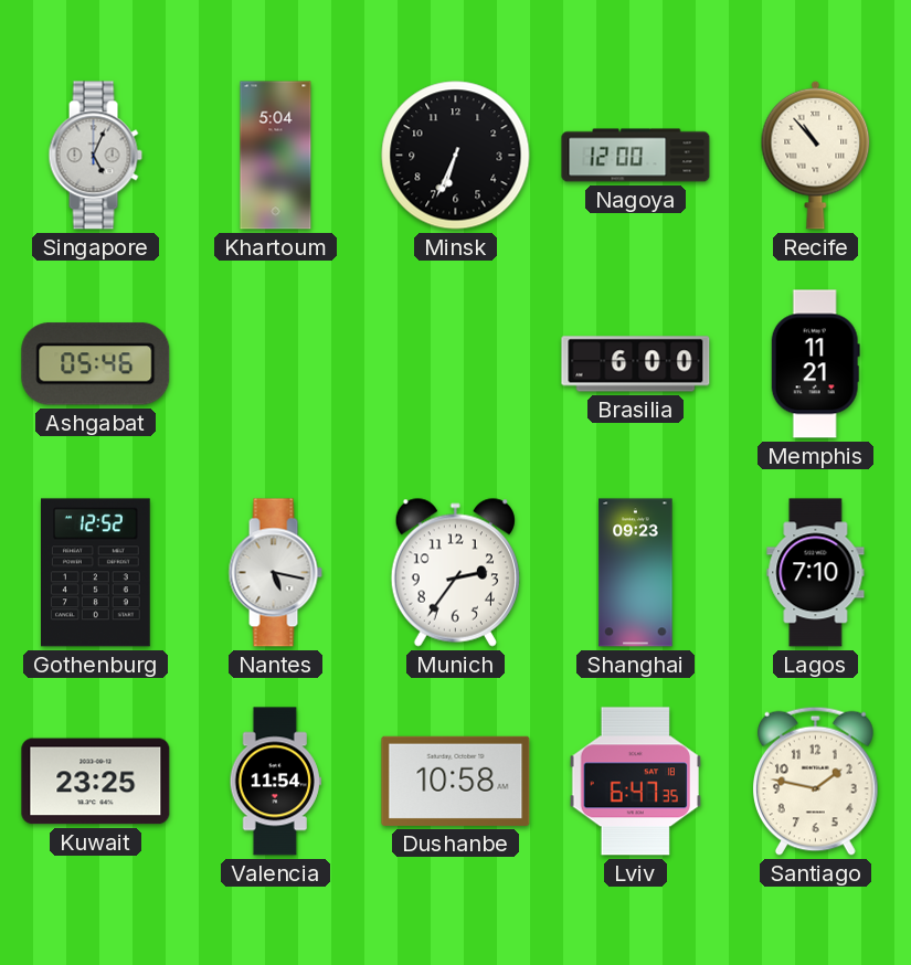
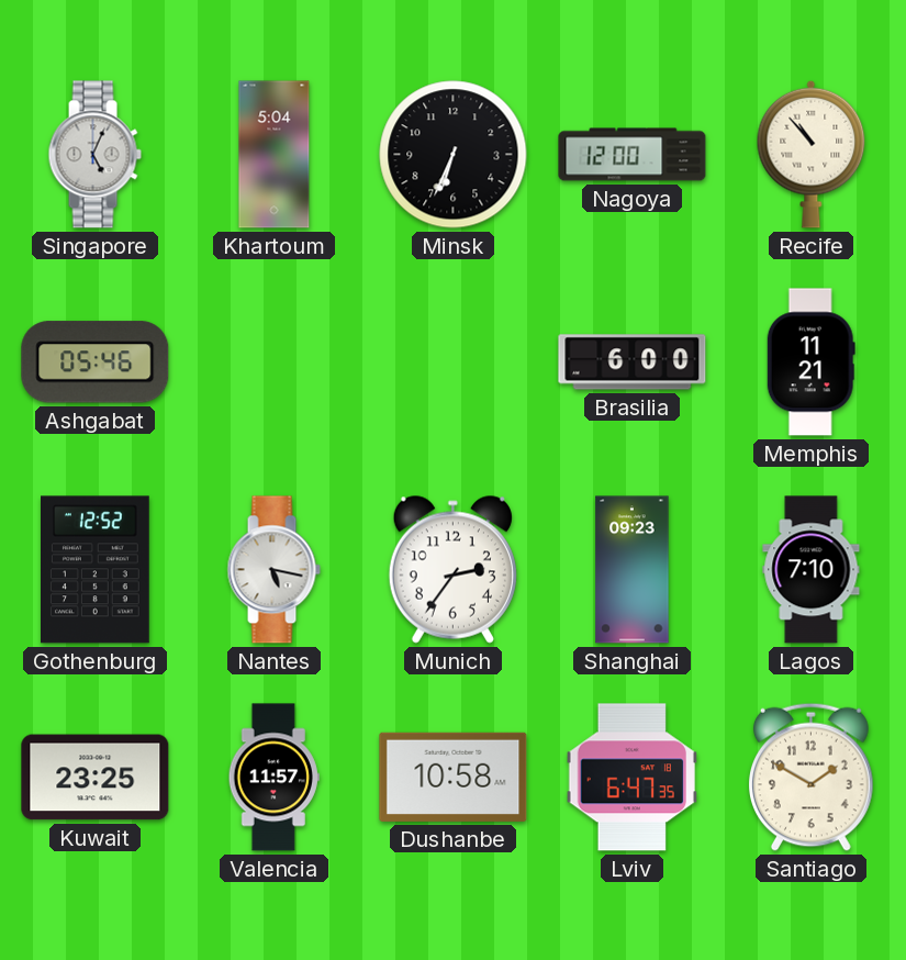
Valencia: 11:54 -> 11:57 (273, 778)
Santiago: 1:47 -> 1:50 (810, 777)
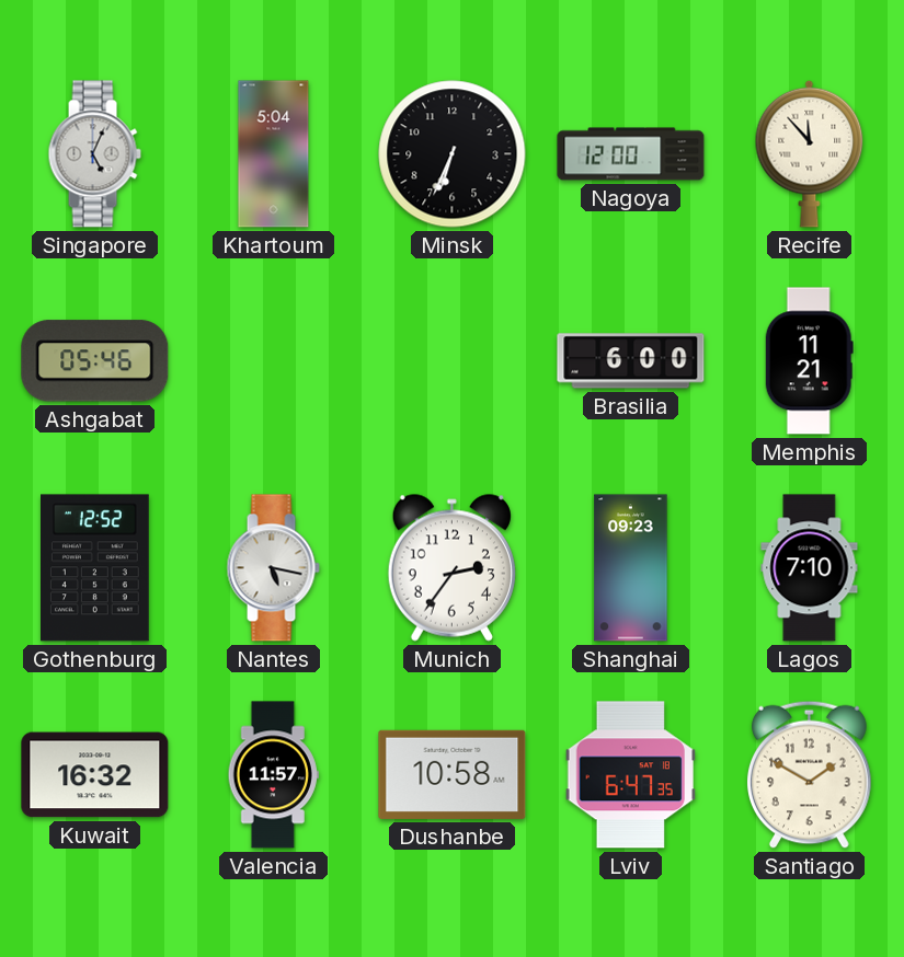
Recife: 10:53 -> 11:53 (810, 153)
Kuwait: 23:25 -> 16:32 (95, 775)
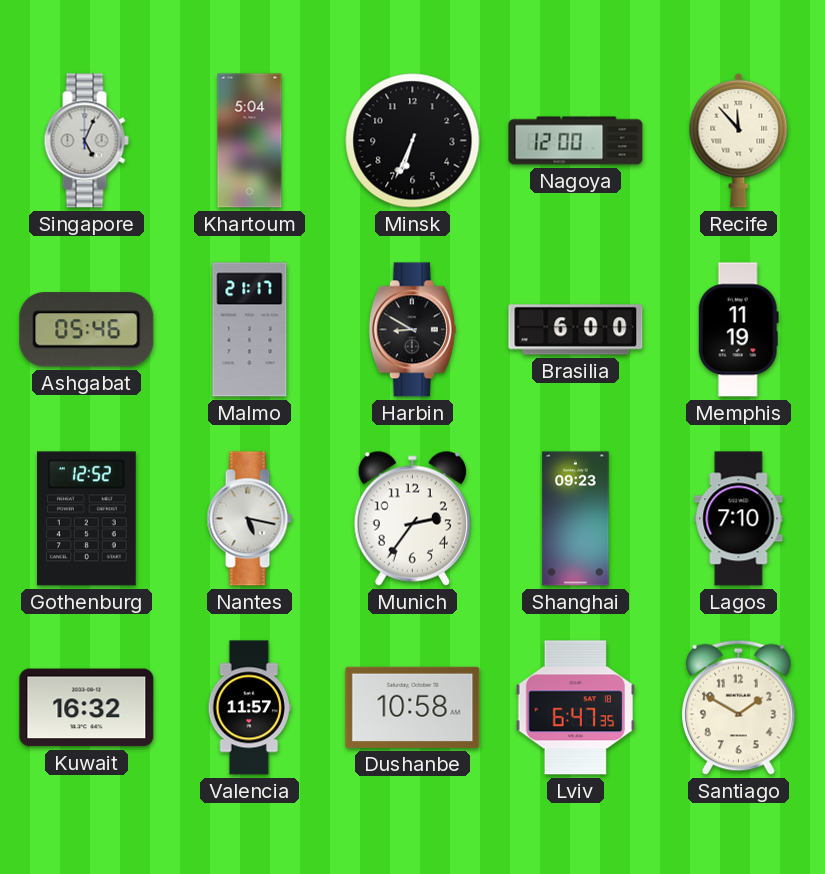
Malmo: none -> 21:17 (250, 330)
Harbin: none -> 8:50 (412, 330)
Memphis: 11:21 -> 11:19 (738, 330)
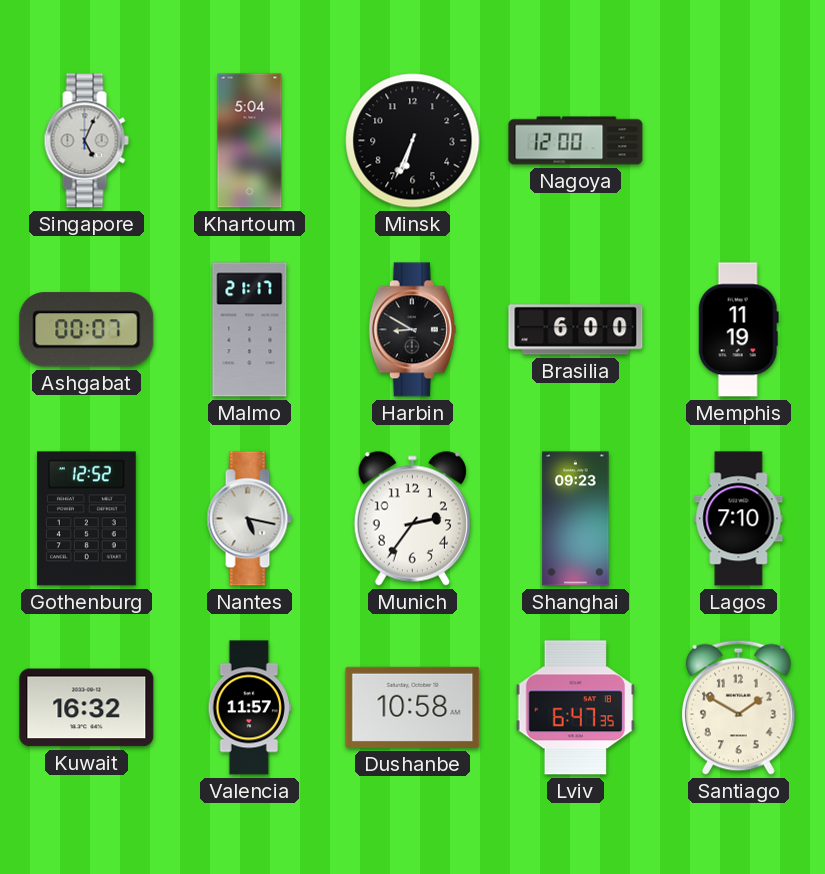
Recife: 11:53 -> none (739, 140)
Ashgabat: 05:46 -> 00:07 (87, 330)
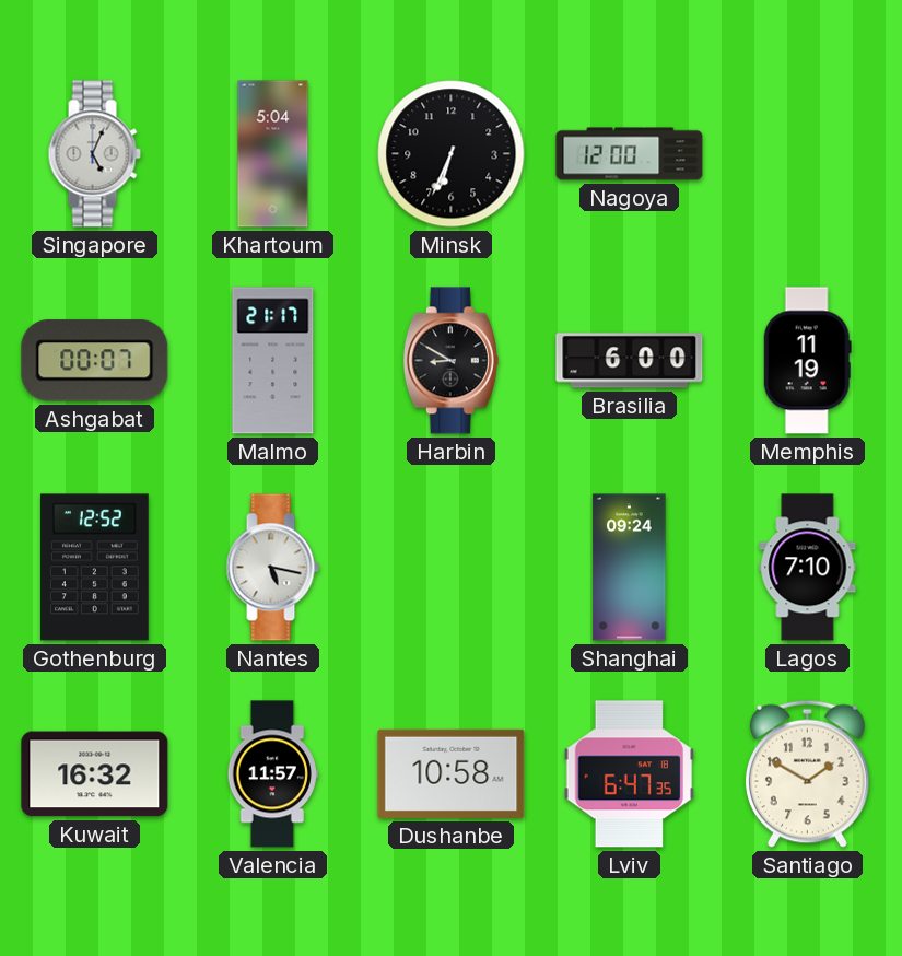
Munich: 2:36 -> none (412, 518)
Shanghai: 09:23 -> 09:24 (630, 568)
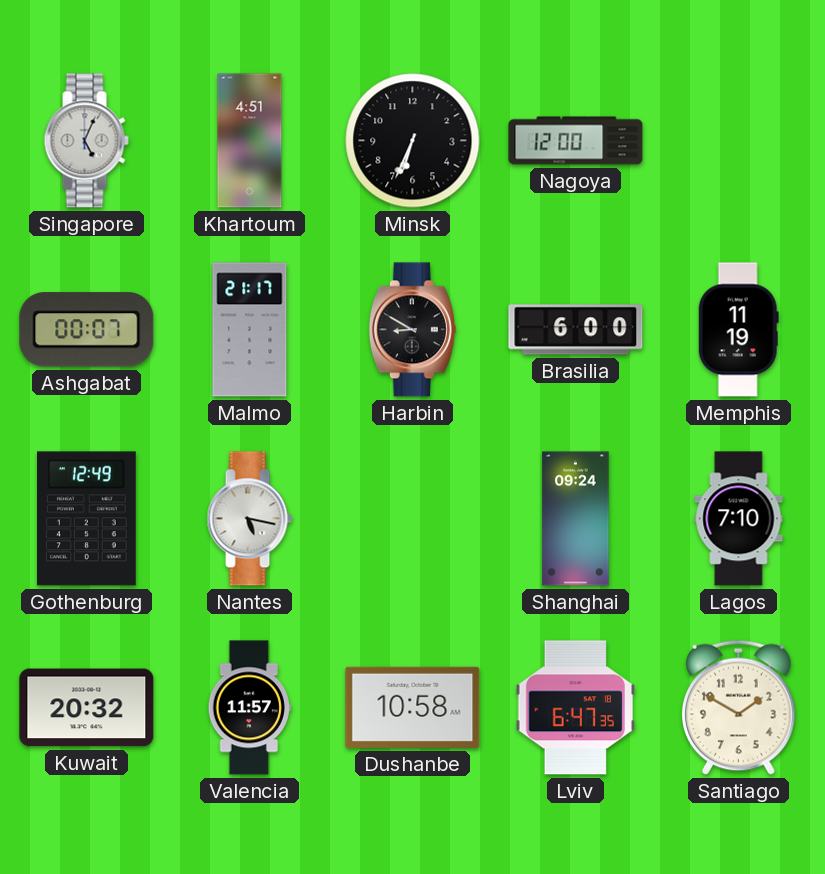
Khartoum: 5:04 -> 4:51 (250, 141)
Gothenburg: 12:52 -> 12:49 (87, 519)
Kuwait: 16:32 -> 20:32 (87, 708)
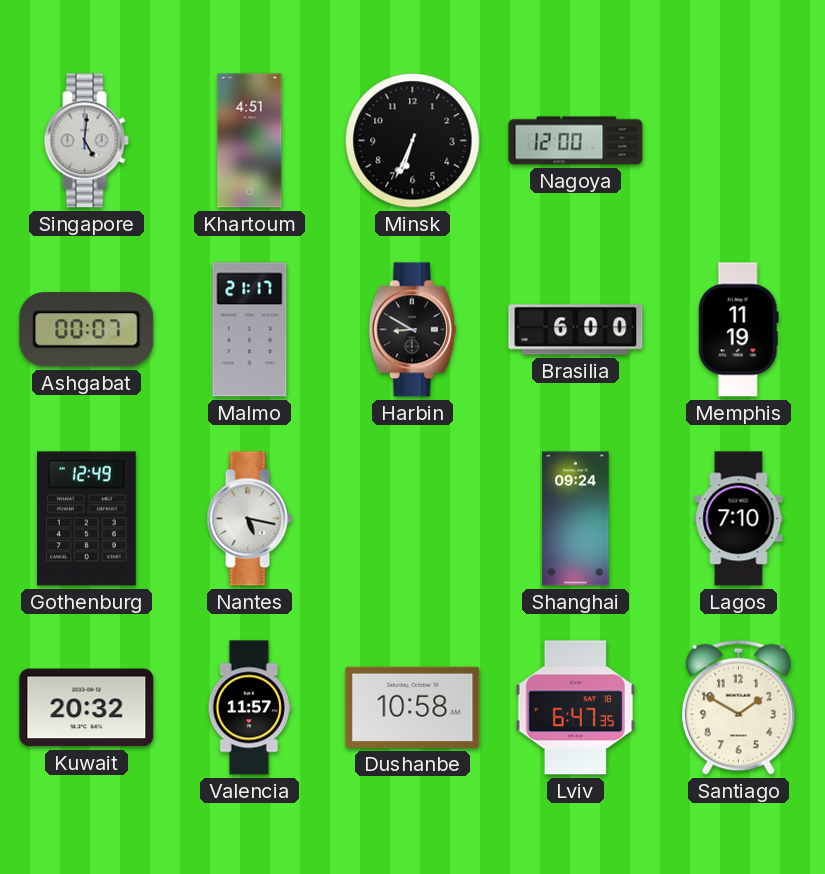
Singapore: 5:04 -> 5:01 (86, 141)
